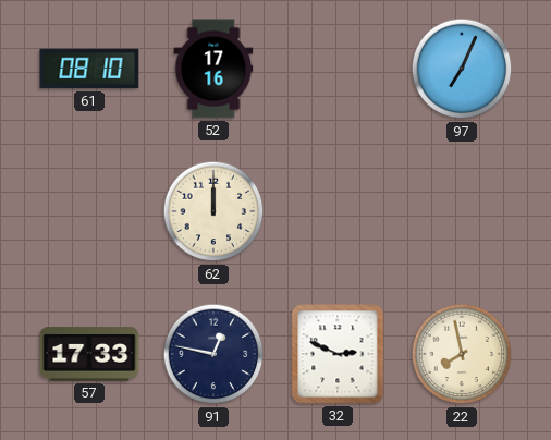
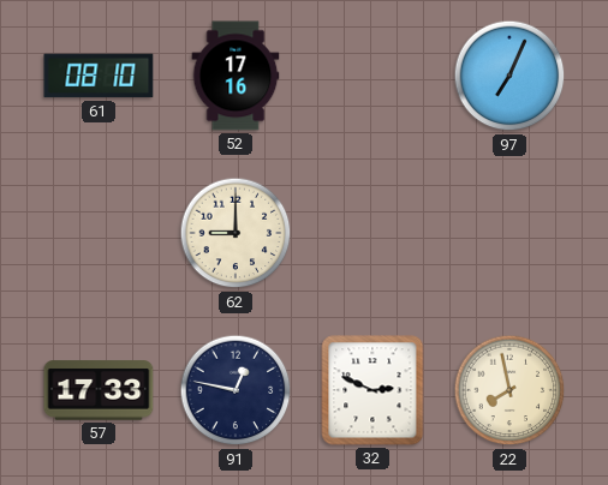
62: 12:00 -> 9:00 (236, 233)
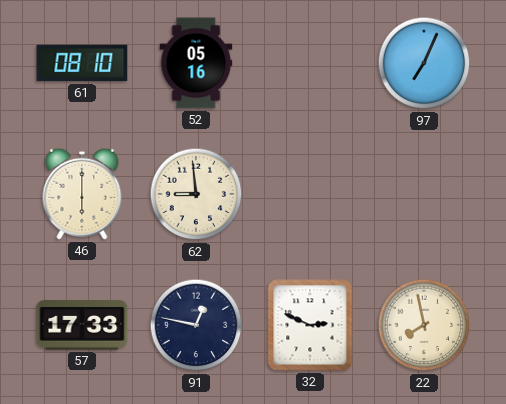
52: 17:16 -> 05:16 (196, 63)
46: none -> 6:00 (82, 194)
62: 9:00 -> 8:59 (196, 194)
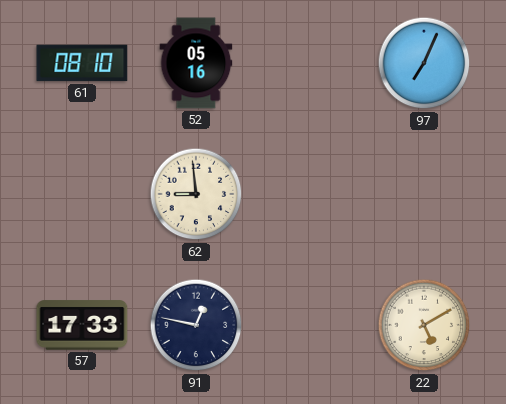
46: 6:00 -> none (82, 194)
32: 2:49 -> none (310, 325)
22: 7:58 -> 5:10 (424, 325)
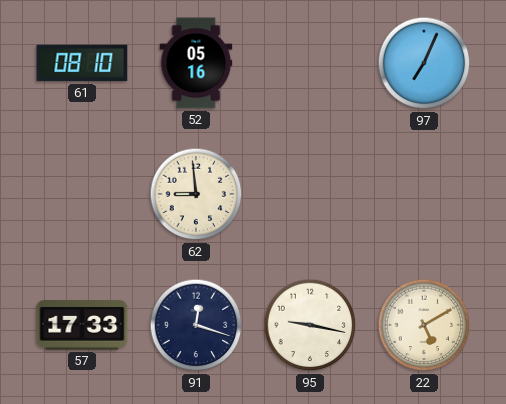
91: 12:47 -> 12:18 (196, 325)
95: none -> 9:17 (310, 325)
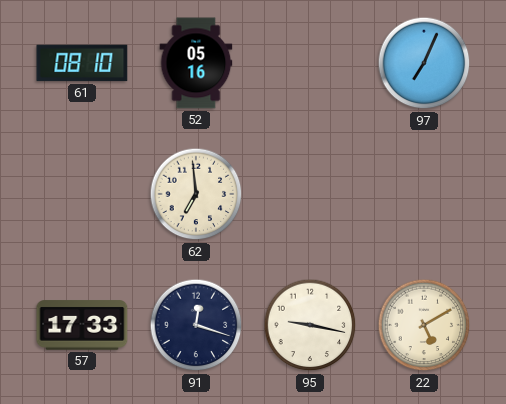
62: 8:59 -> 6:59 (196, 194)
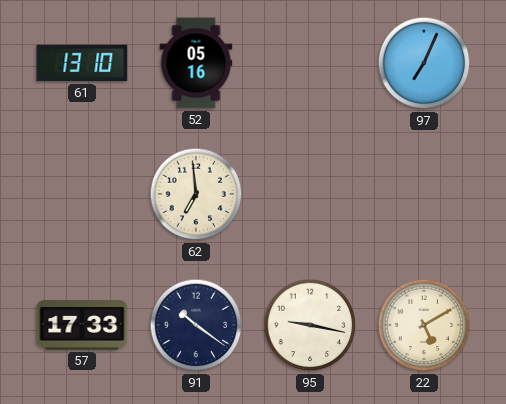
61: 08:10 -> 13:10 (82, 63)
91: 12:18 -> 10:21 (196, 325)
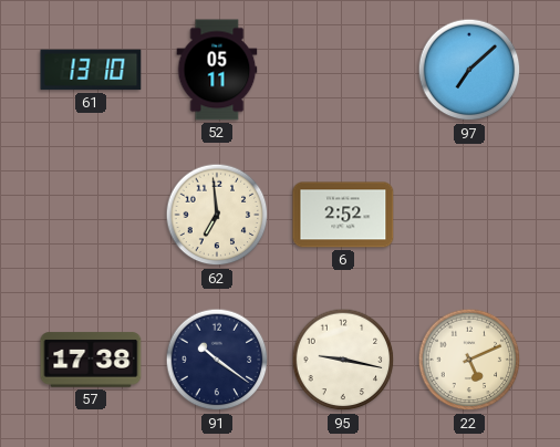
52: 05:16 -> 05:11 (217, 70)
97: 7:04 -> 7:08 (469, 70)
6: none -> 2:52 (343, 215)
57: 17:33 -> 17:38 (91, 360)
22: 5:10 -> 5:11 (469, 360)
